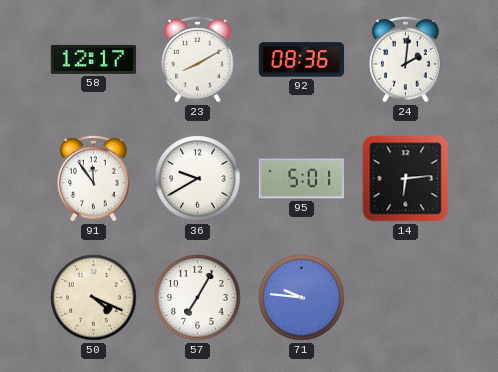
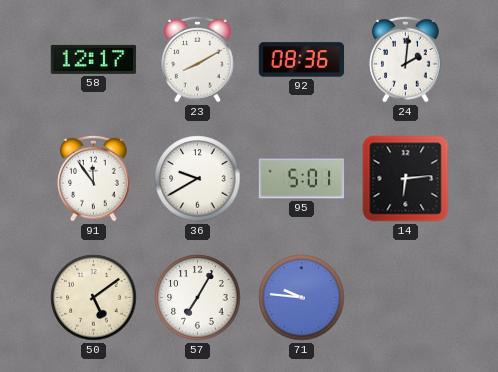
50: 4:19 -> 5:09 (94, 298)
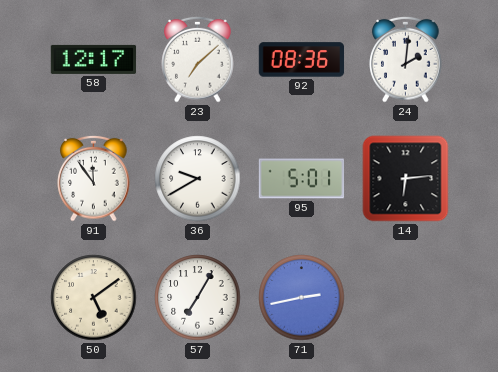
23: 8:10 -> 7:08 (198, 59)
71: 9:46 -> 2:43 (302, 298)
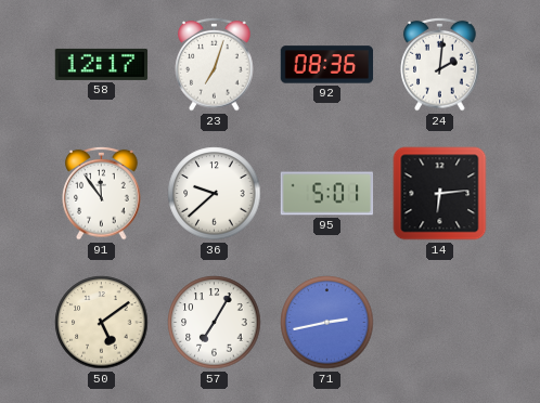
23: 7:08 -> 7:03 (215, 64)
36: 9:40 -> 9:38 (215, 194)
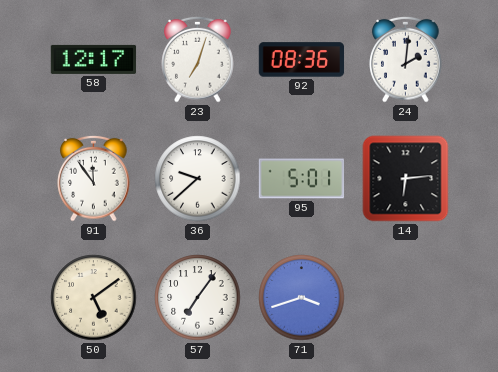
57: 7:05 -> 7:06 (198, 298)
71: 2:43 -> 3:42 (302, 298)
